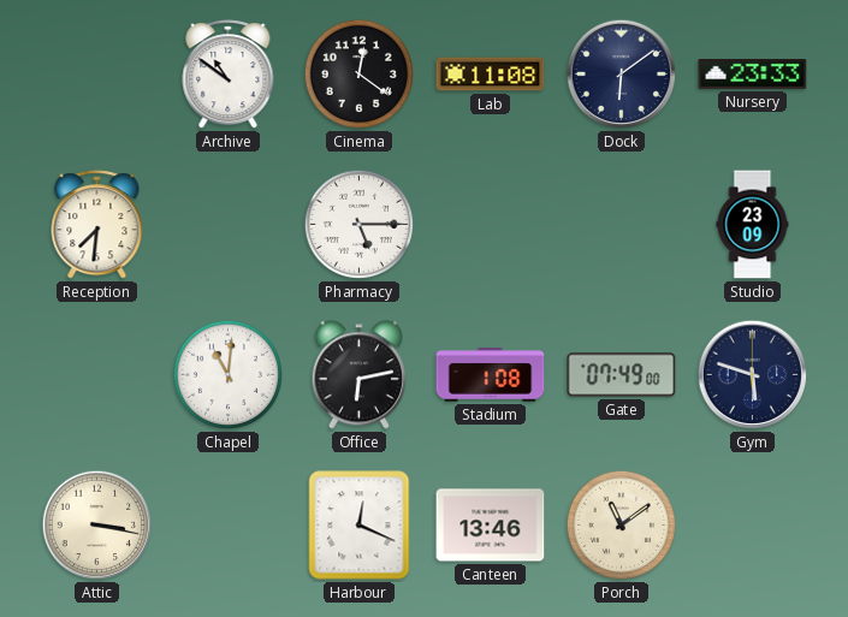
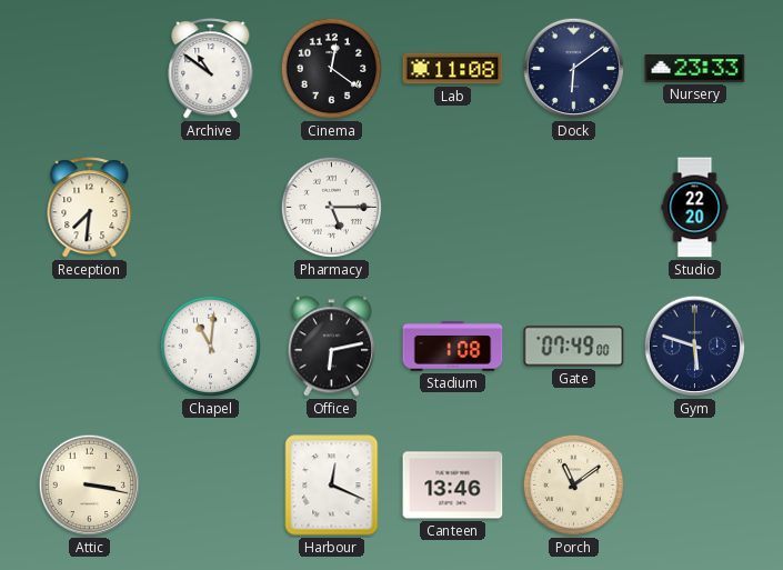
Studio: 23:09 -> 22:20 (695, 208)
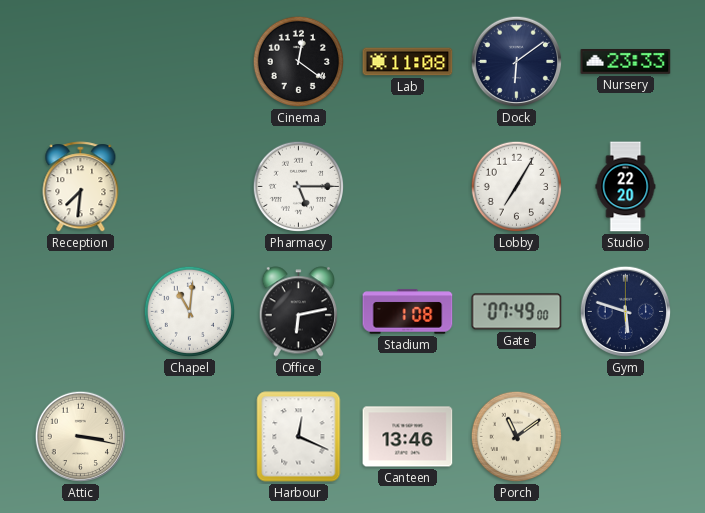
Archive: 10:51 -> none (211, 69)
Lobby: none -> 7:05 (517, 187)
